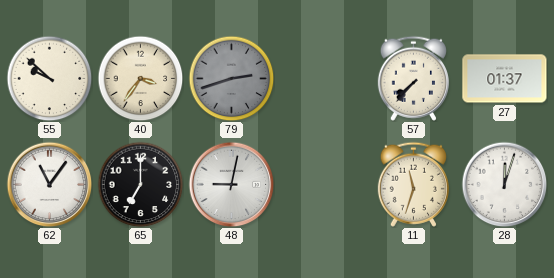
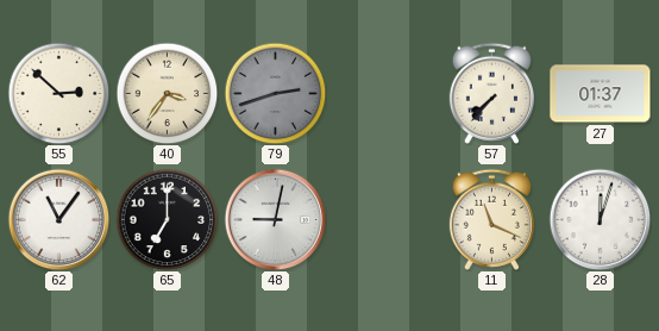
55: 9:52 -> 2:52 (58, 93)
11: 11:33 -> 11:19 (491, 219)
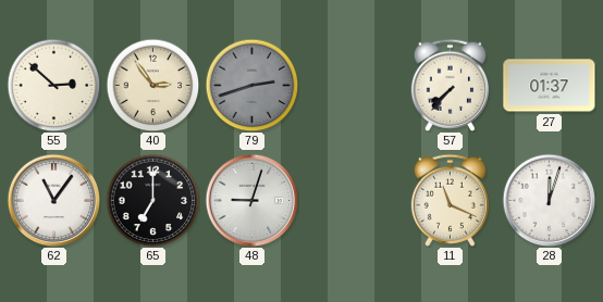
40: 3:36 -> 2:54 (152, 85)
48: 9:02 -> 9:03 (251, 200)
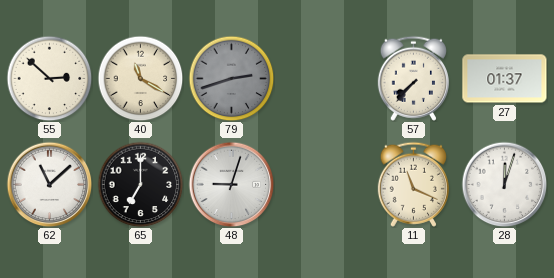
40: 2:54 -> 11:20 (140, 78)
62: 11:06 -> 11:08 (49, 184)
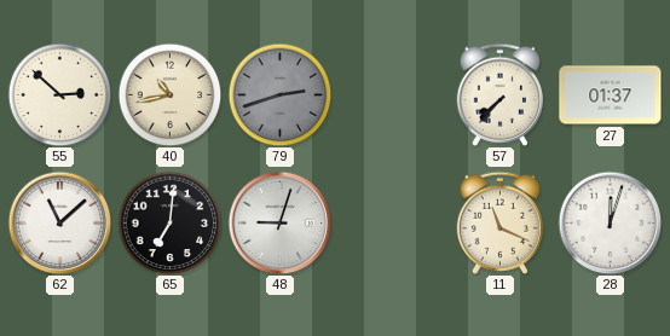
40: 11:20 -> 10:43 (169, 94)
65: 7:00 -> 7:01 (169, 222)
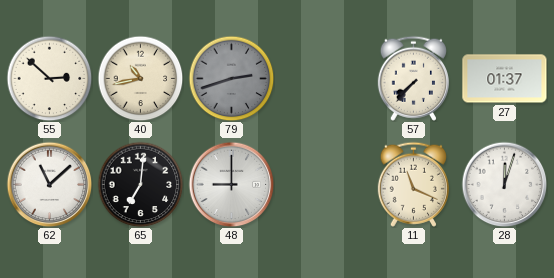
48: 9:03 -> 9:00 (231, 184)
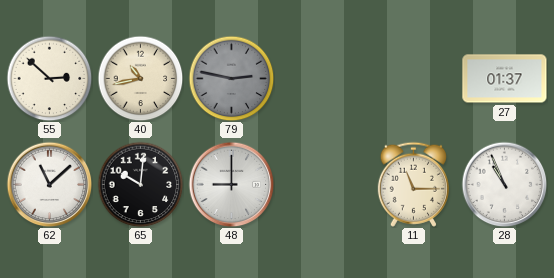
79: 2:42 -> 2:47 (231, 78)
57: 7:37 -> none (413, 78)
65: 7:01 -> 10:01 (140, 184)
11: 11:19 -> 11:15 (413, 184)
28: 12:03 -> 10:56 (504, 184)
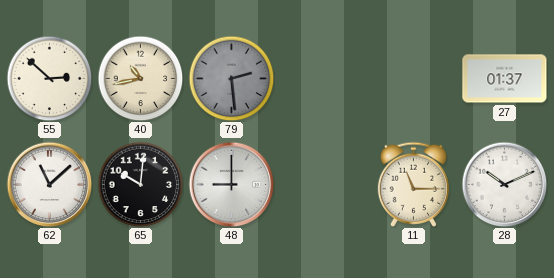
79: 2:47 -> 2:29 (231, 78)
28: 10:56 -> 10:11 (504, 184)
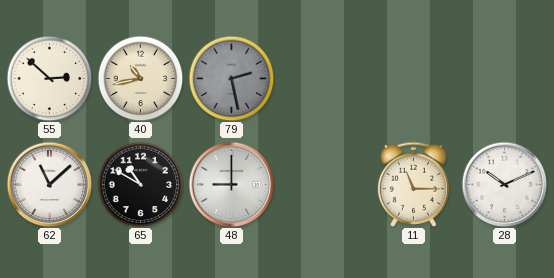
79: 2:29 -> 2:28 (231, 78)
27: 01:37 -> none (505, 79)
65: 10:01 -> 10:50 (140, 184)
